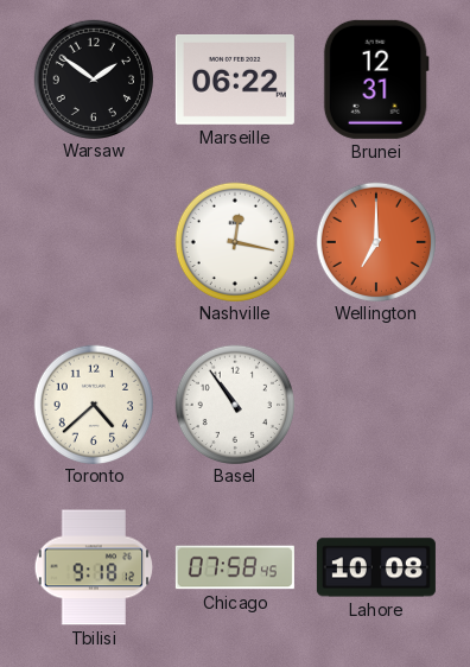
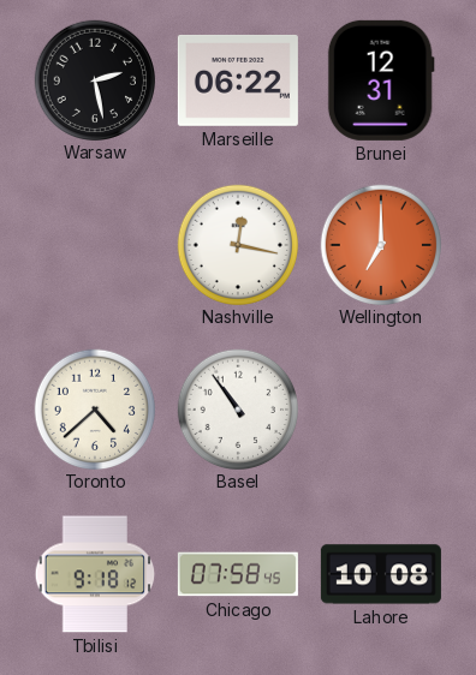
Warsaw: 1:51 -> 2:28 (94, 79)
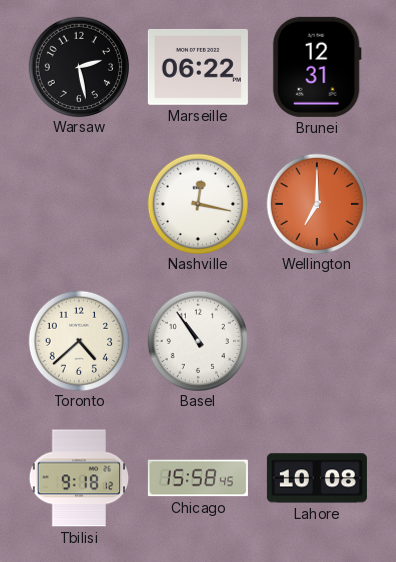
Chicago: 07:58 -> 15:58 (198, 478)
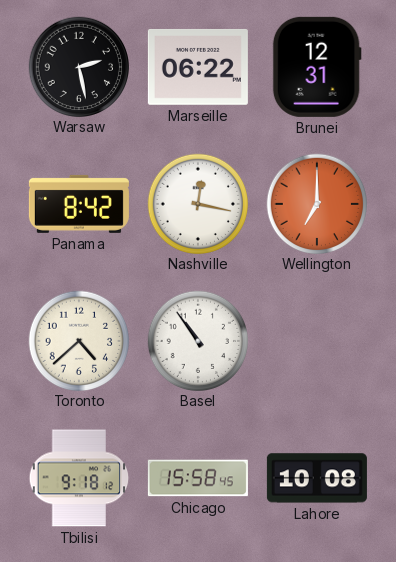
Panama: none -> 8:42 (79, 204)
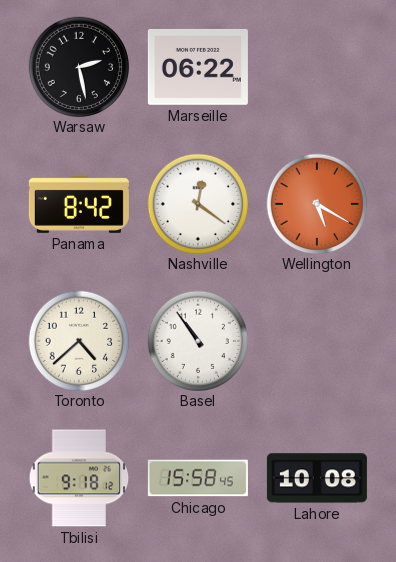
Brunei: 12:31 -> none (317, 67)
Nashville: 12:17 -> 12:21 (197, 203)
Wellington: 7:00 -> 5:20 (316, 203)
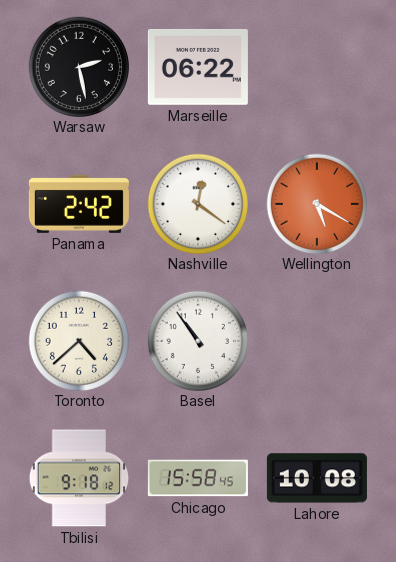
Panama: 8:42 -> 2:42 (79, 204)
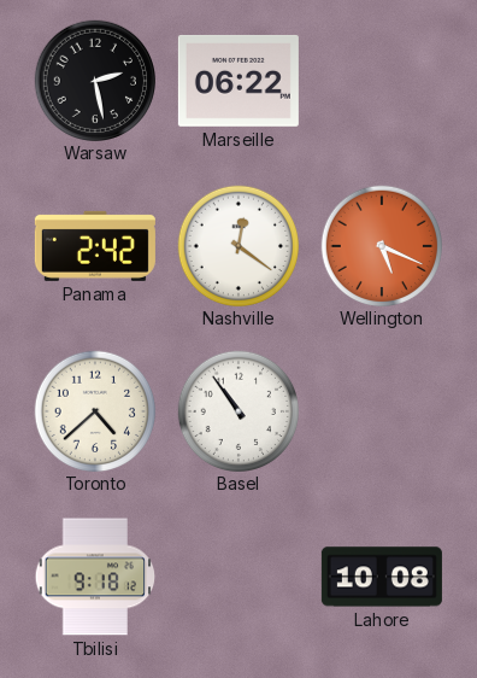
Wellington: 5:20 -> 5:19 (381, 245)
Chicago: 15:58 -> none (198, 478)
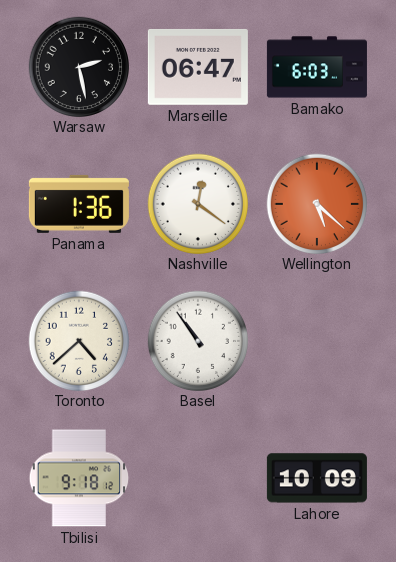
Marseille: 06:22 -> 06:47 (198, 67)
Bamako: none -> 6:03 (317, 67)
Panama: 2:42 -> 1:36 (79, 204)
Wellington: 5:19 -> 5:22 (316, 203)
Lahore: 10:08 -> 10:09 (317, 478)
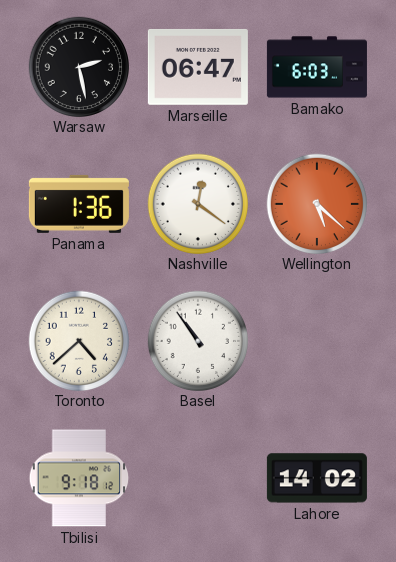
Lahore: 10:09 -> 14:02 (317, 478)
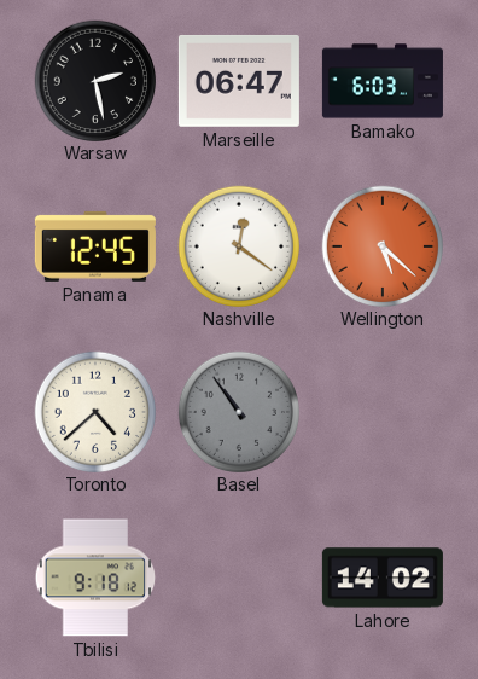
Panama: 1:36 -> 12:45 (95, 246)
Basel dial: white -> grey (238, 411)
